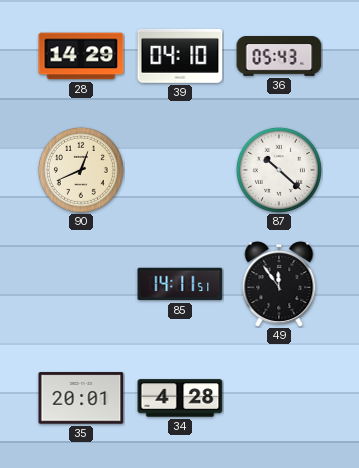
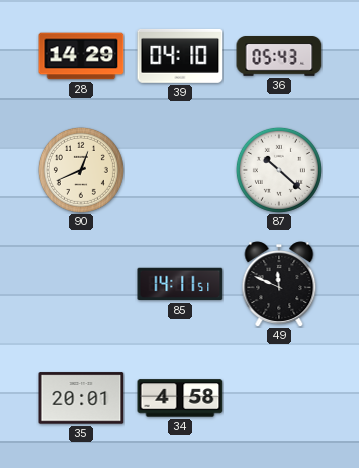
49: 11:54 -> 11:49 (279, 284)
34: 4:28 -> 4:58 (180, 398)
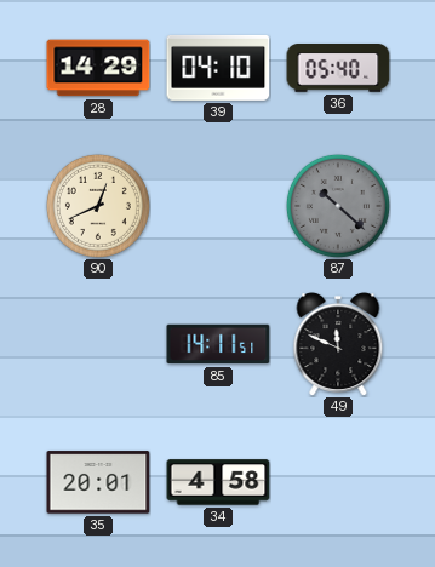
36: 05:43 -> 05:40 (338, 69)
87 dial: white -> grey (338, 206)
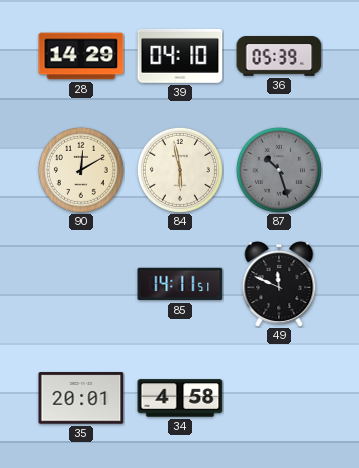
36: 05:40 -> 05:39 (279, 57)
90: 12:41 -> 12:10 (81, 170)
84: none -> 5:58 (180, 170)
87: 10:22 -> 10:27 (279, 170)
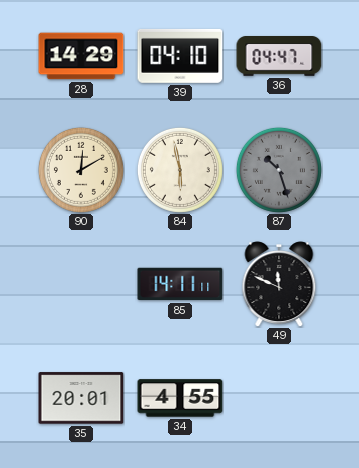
36: 05:39 -> 04:47 (279, 57)
85: 14:11:51 -> 14:11:11 (180, 284)
34: 4:58 -> 4:55 (180, 398)
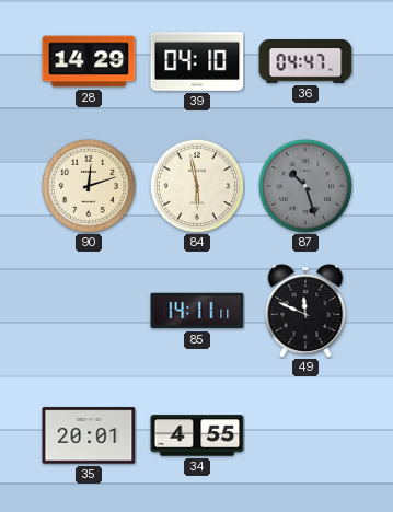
90: 12:10 -> 12:12 (89, 186)
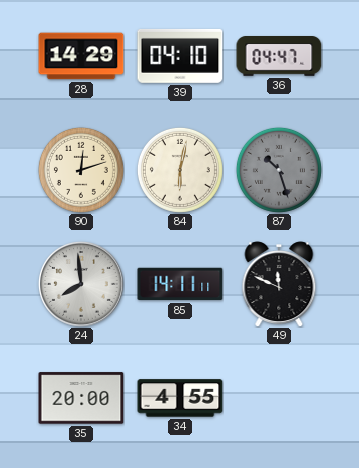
84: 5:58 -> 6:02 (180, 170)
24: none -> 7:59 (81, 284)
35: 20:01 -> 20:00 (81, 398)
